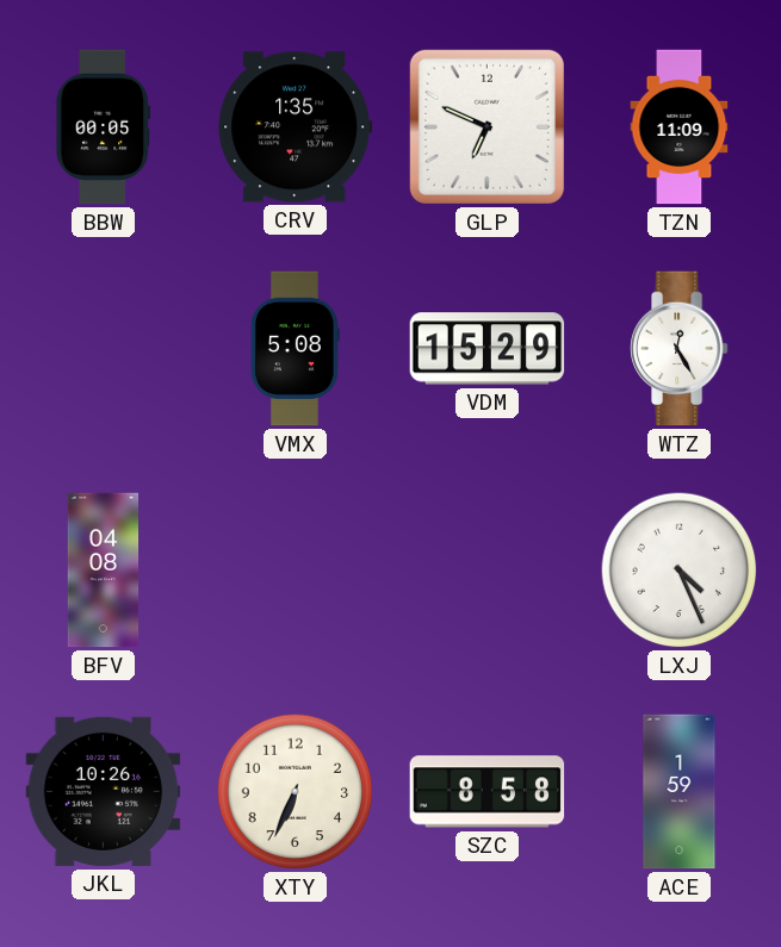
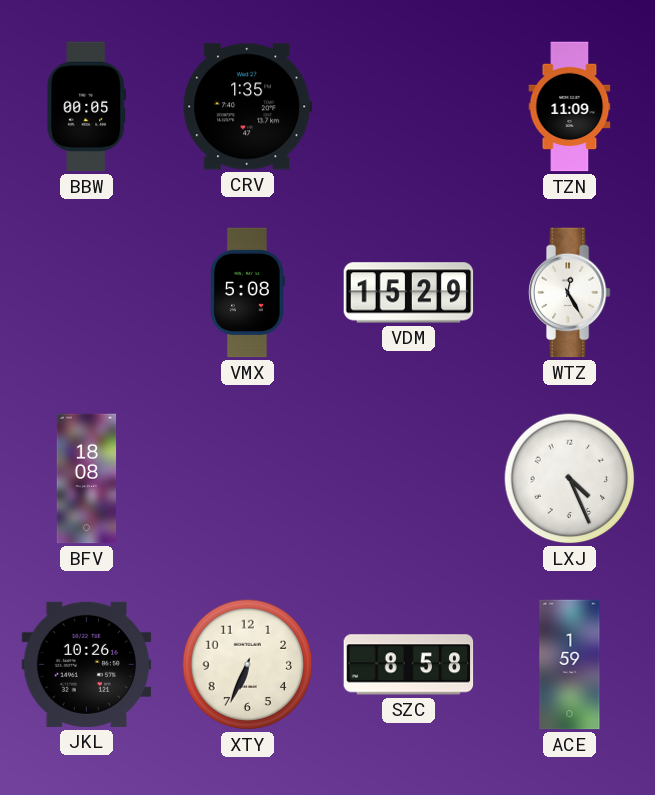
GLP: 6:49 -> none (486, 126)
BFV: 04:08 -> 18:08 (87, 479)
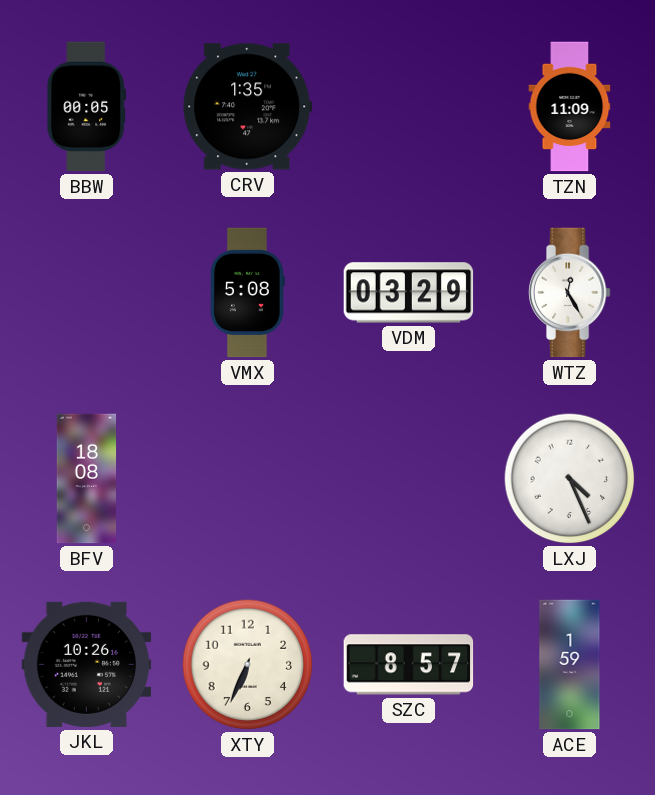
VDM: 15:29 -> 03:29 (409, 293)
SZC: 8:58 -> 8:57 (409, 665)
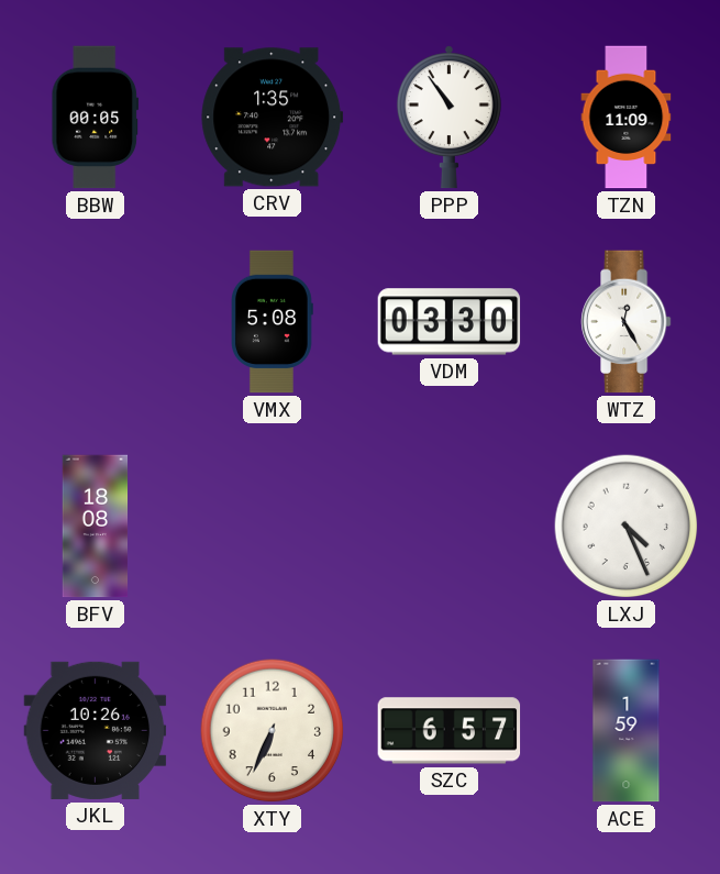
PPP: none -> 10:54 (448, 118)
VDM: 03:29 -> 03:30 (450, 322)
SZC: 8:57 -> 6:57 (450, 731)
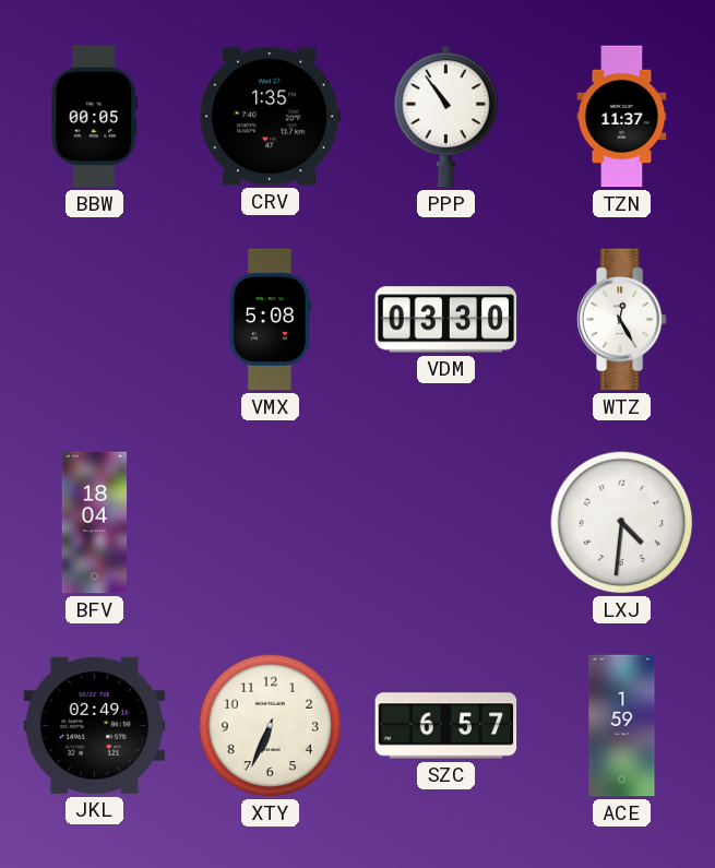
TZN: 11:09 -> 11:37 (622, 117)
BFV: 18:08 -> 18:04 (95, 523)
LXJ: 4:26 -> 4:31 (622, 523)
JKL: 10:26 -> 02:49 (95, 725)
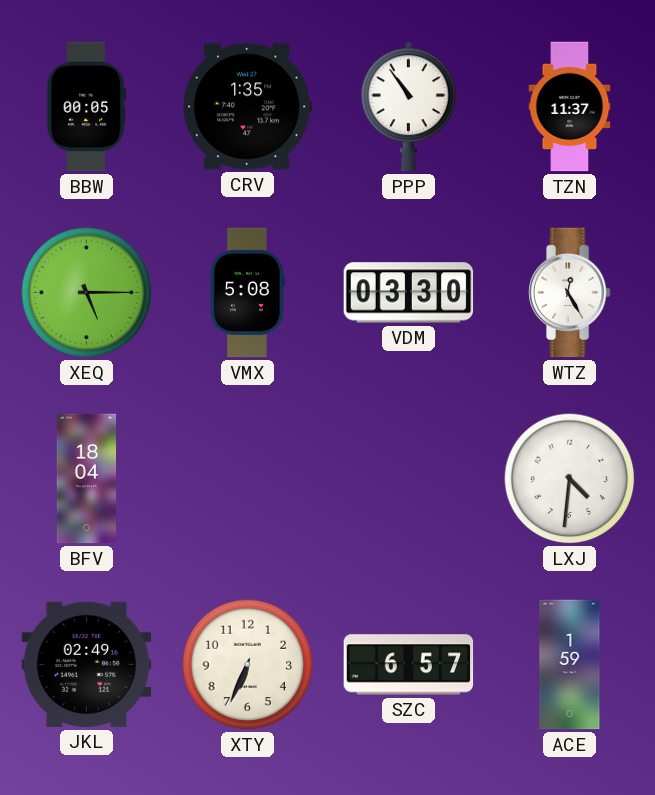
XEQ: none -> 5:15 (87, 293)
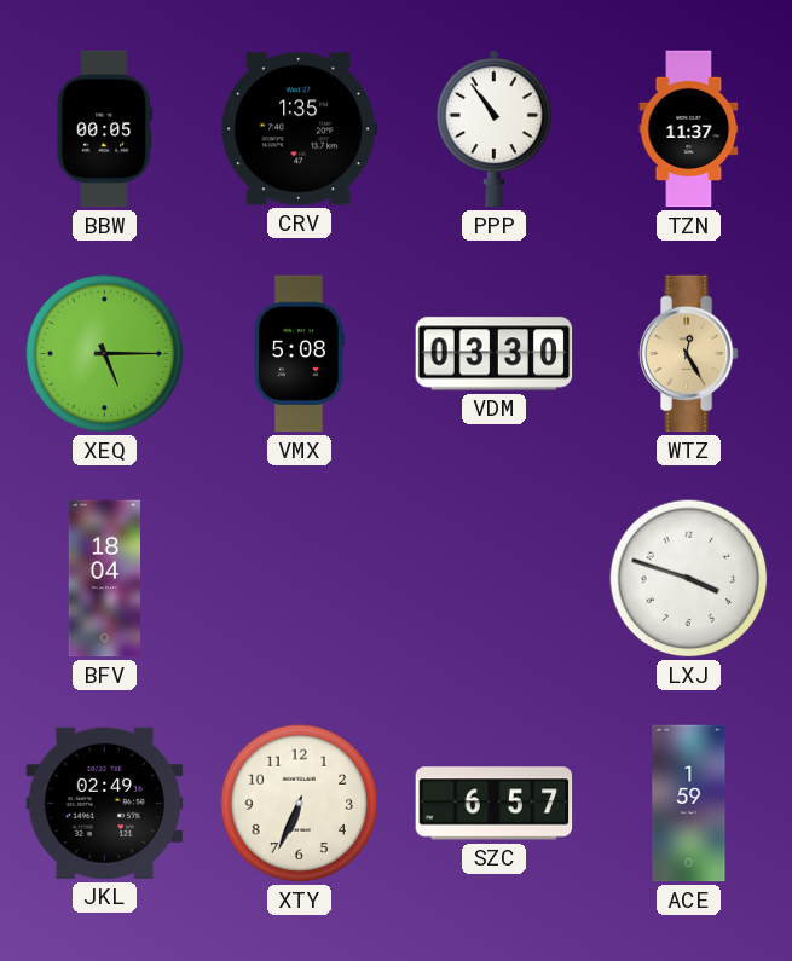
WTZ dial: white -> champagne (688, 354)
LXJ: 4:31 -> 3:48 (689, 579)
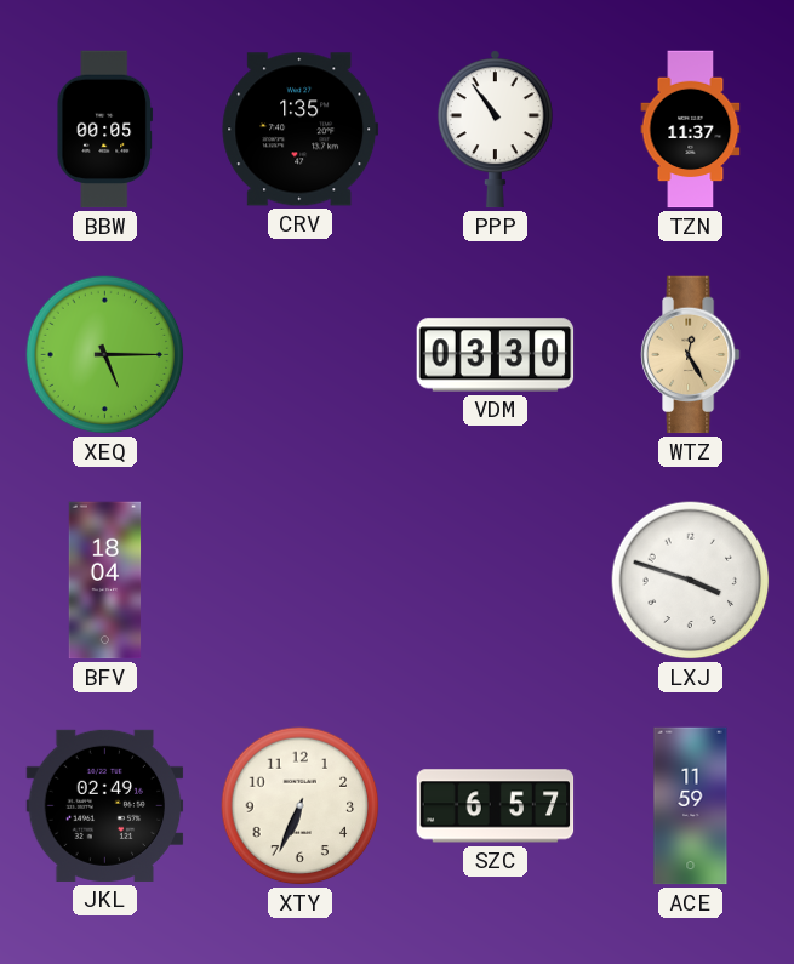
VMX: 5:08 -> none (300, 354)
ACE: 1:59 -> 11:59 (691, 806)
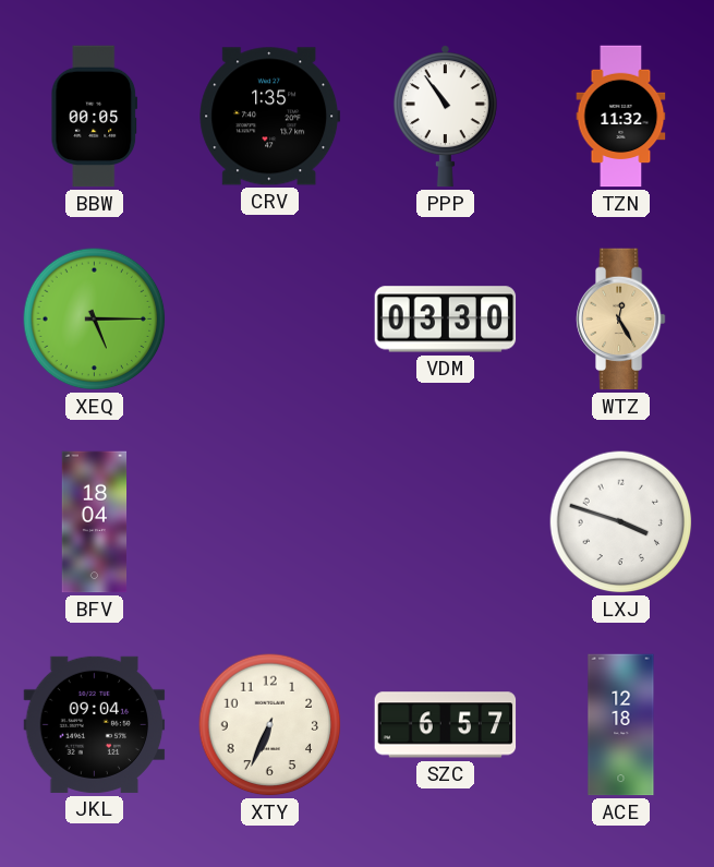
TZN: 11:37 -> 11:32 (621, 117)
JKL: 02:49 -> 09:04 (95, 724)
ACE: 11:59 -> 12:18 (621, 725)
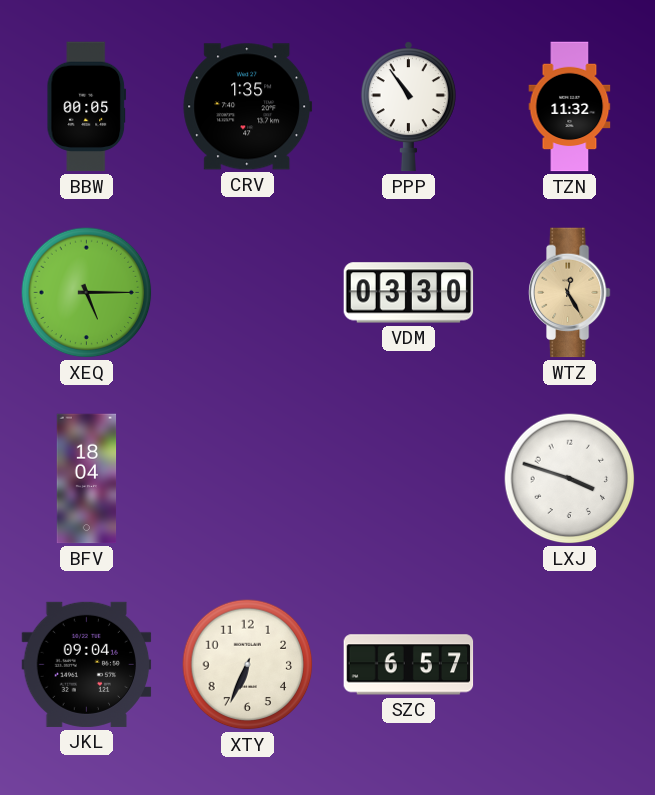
ACE: 12:18 -> none (621, 725)
